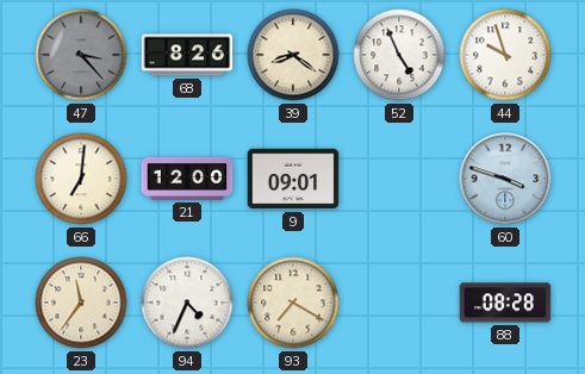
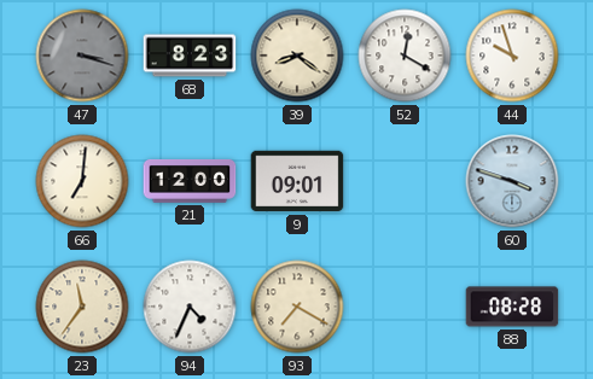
47: 3:23 -> 3:18 (82, 56)
68: 8:26 -> 8:23 (190, 56)
52: 4:56 -> 12:20 (405, 56)
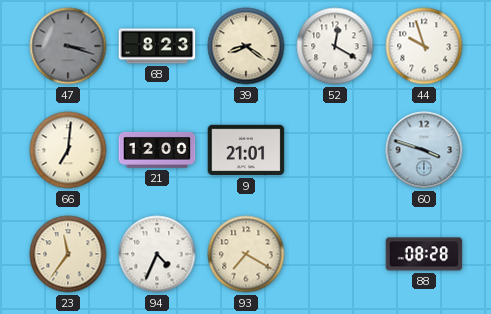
9: 09:01 -> 21:01 (246, 150)
